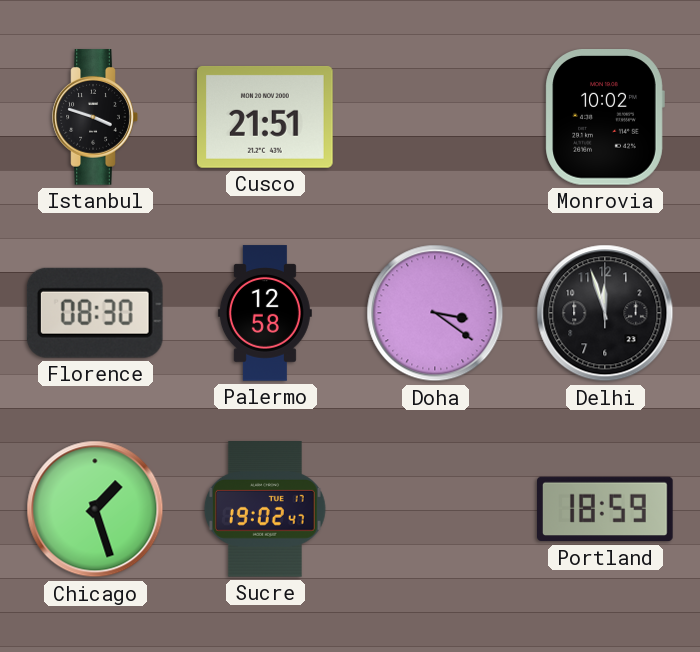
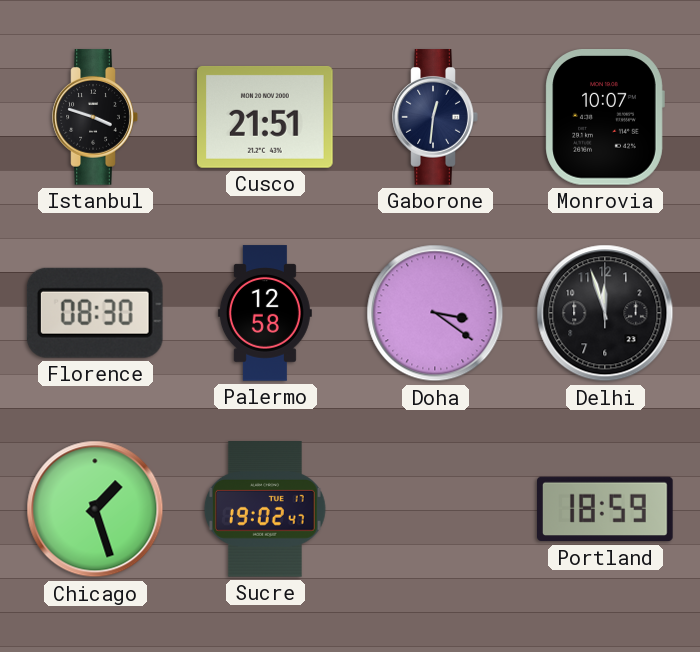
Gaborone: none -> 12:31 (435, 117)
Monrovia: 10:02 -> 10:07 (605, 118)
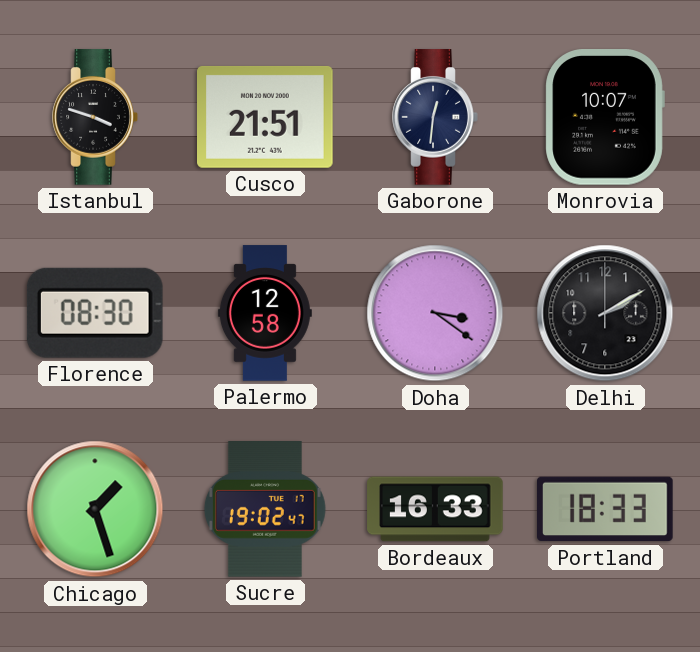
Delhi: 11:57 -> 2:10 (605, 313)
Bordeaux: none -> 16:33 (435, 509)
Portland: 18:59 -> 18:33 (606, 509)
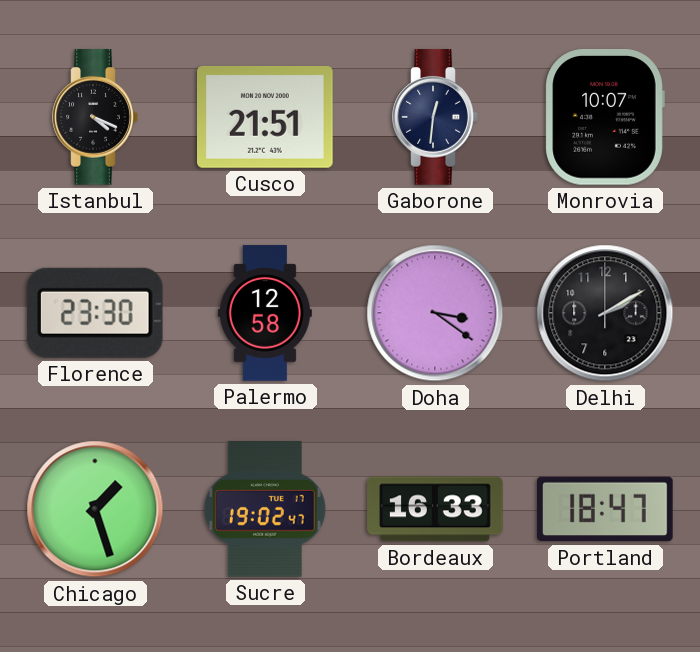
Istanbul: 3:48 -> 4:19 (95, 117)
Florence: 08:30 -> 23:30 (95, 313)
Portland: 18:33 -> 18:47 (606, 509)
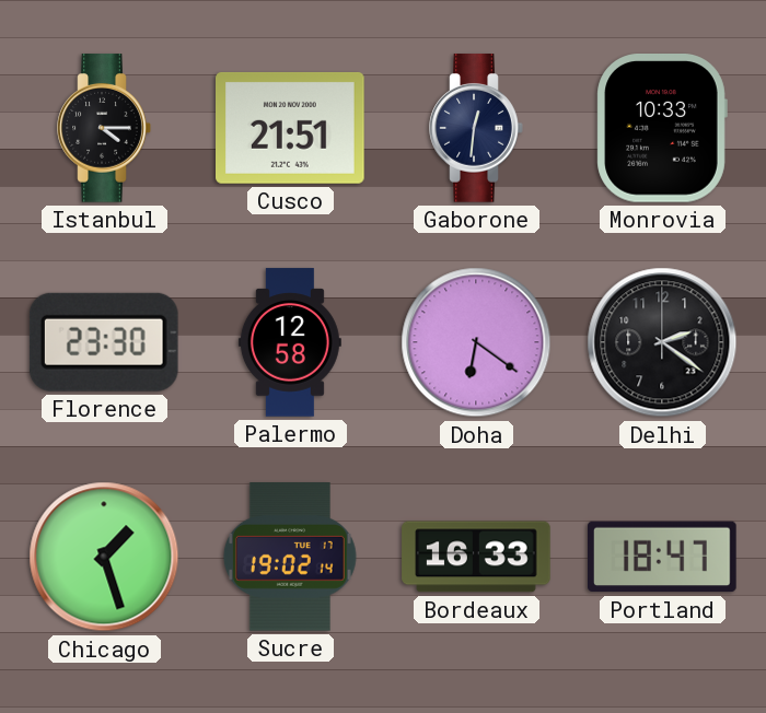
Istanbul: 4:19 -> 4:15 (104, 128)
Monrovia: 10:07 -> 10:33 (662, 129)
Doha: 3:21 -> 6:21 (476, 342)
Delhi: 2:10 -> 2:21 (662, 342)
Sucre: 19:02:47 -> 19:02:14 (290, 557)
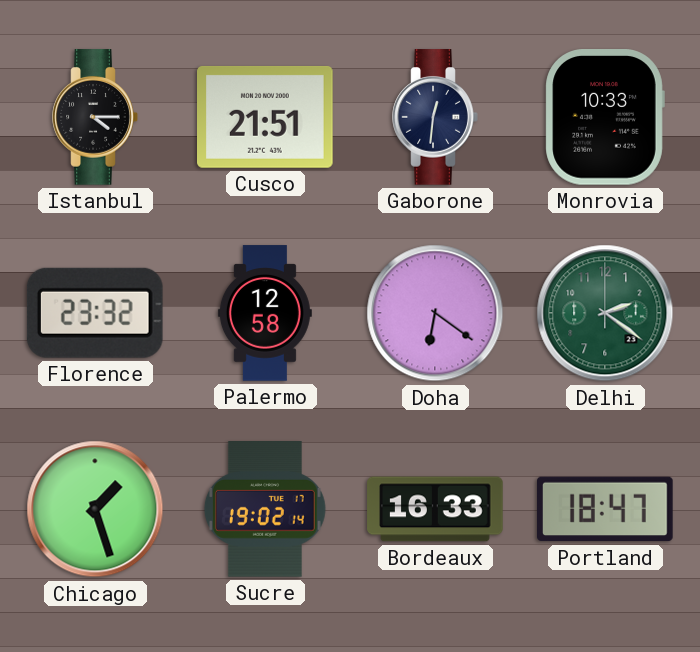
Florence: 23:30 -> 23:32 (95, 313)
Delhi dial: black -> green (605, 313)
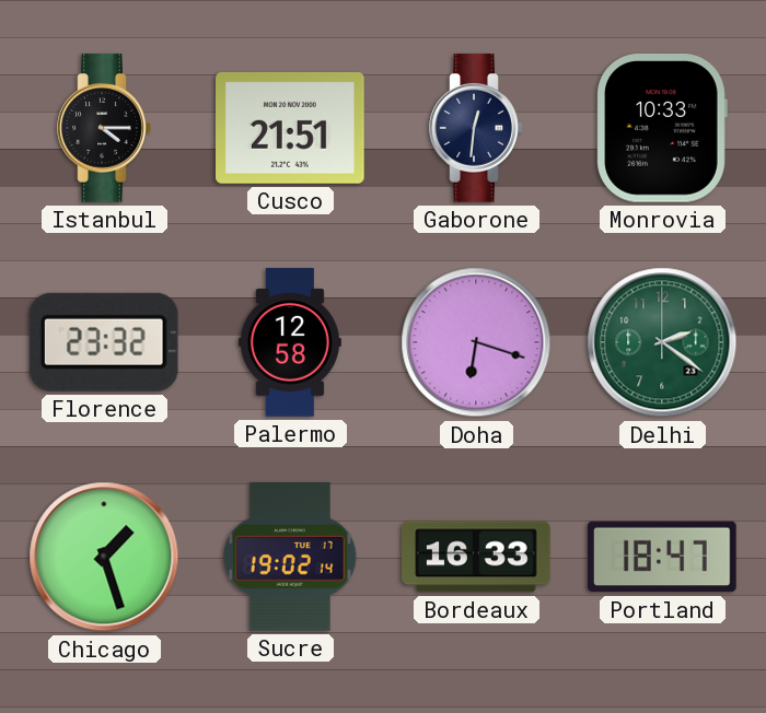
Doha: 6:21 -> 6:18 (476, 342)
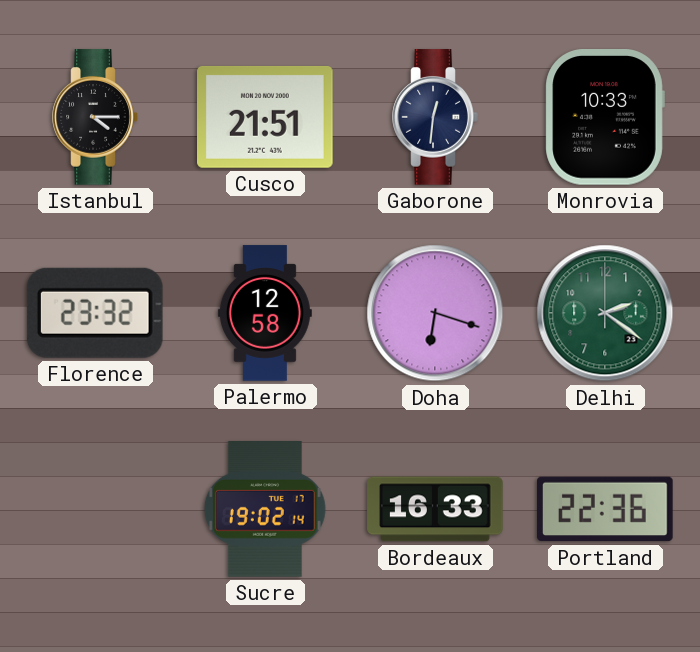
Chicago: 1:27 -> none (104, 557)
Portland: 18:47 -> 22:36 (606, 509)
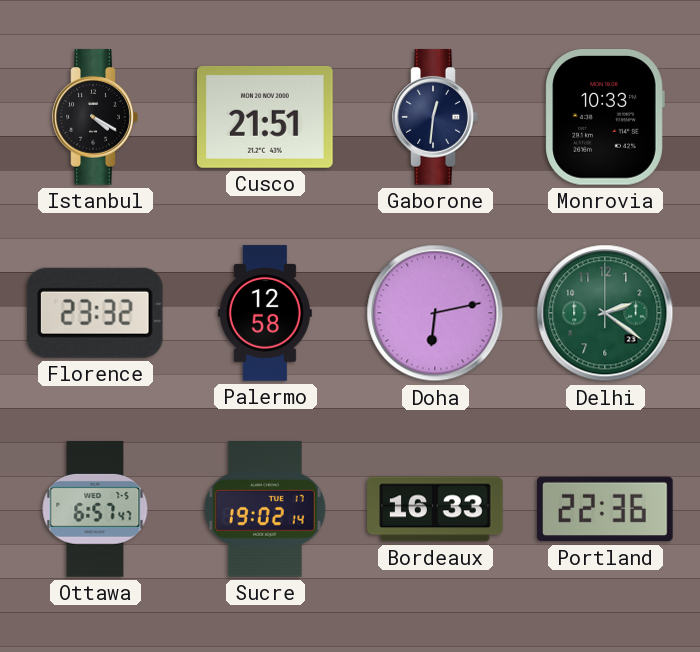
Istanbul: 4:15 -> 4:20 (95, 117)
Doha: 6:18 -> 6:13 (435, 313)
Ottawa: none -> 6:57 (95, 509)
